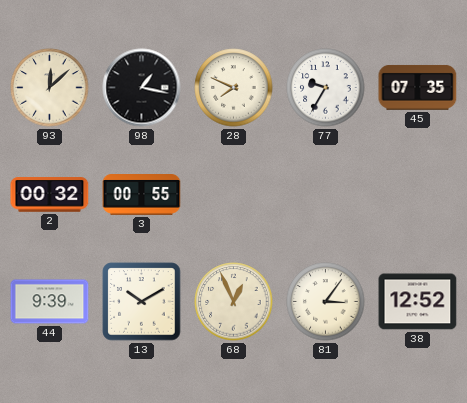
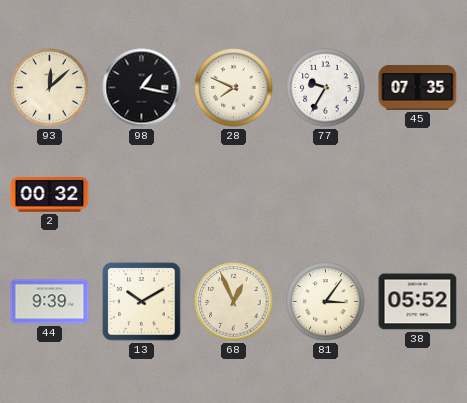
3: 00:55 -> none (142, 195)
38: 12:52 -> 05:52 (418, 302)
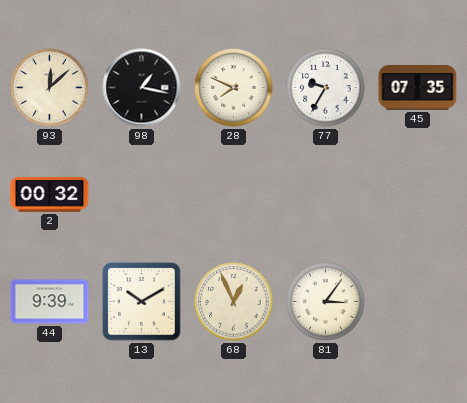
38: 05:52 -> none (418, 302)
